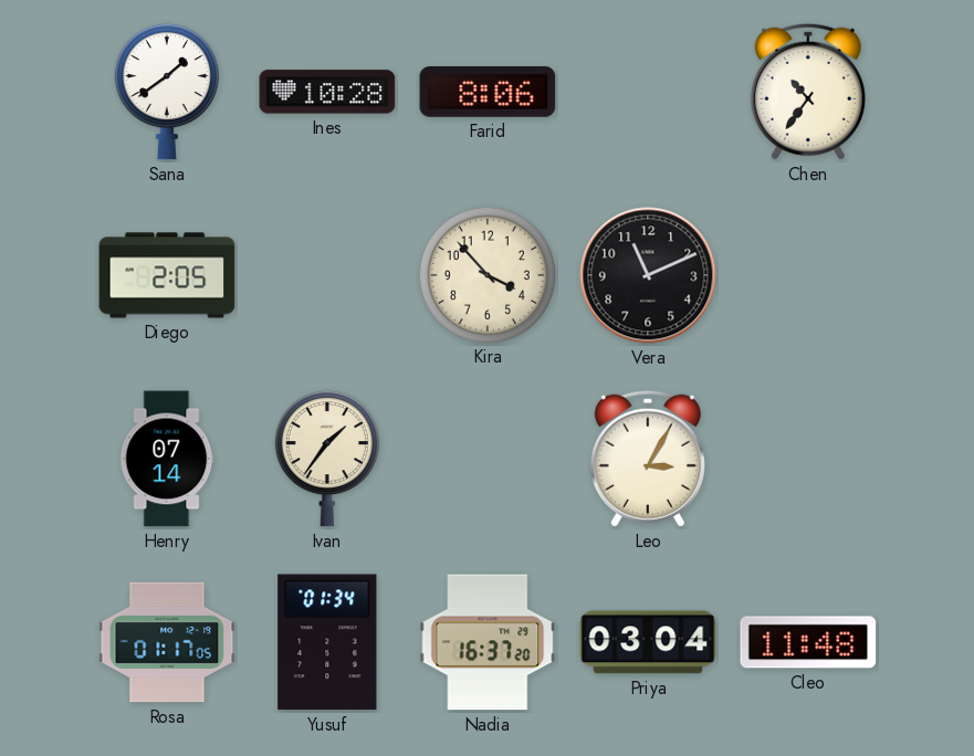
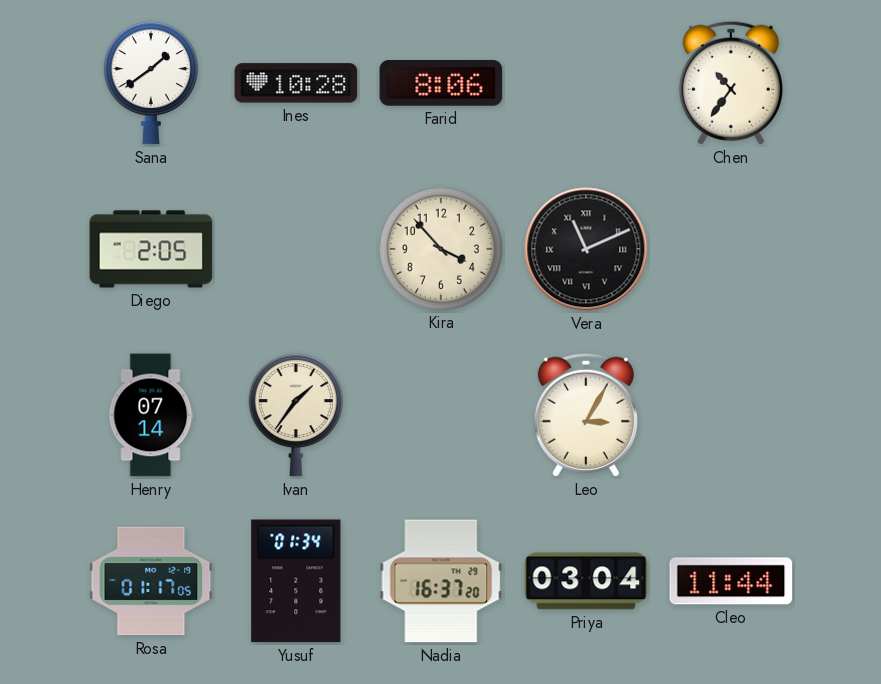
Vera numerals: Arabic -> Roman (586, 249)
Cleo: 11:48 -> 11:44 (731, 581)
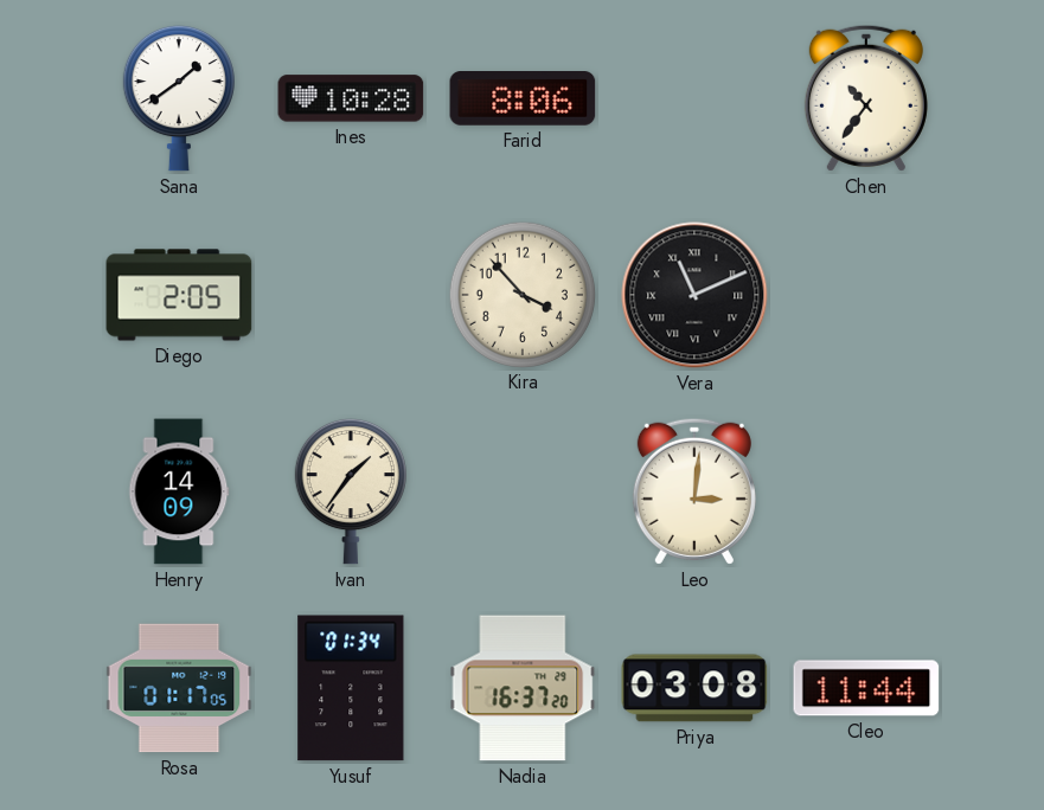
Henry: 07:14 -> 14:09 (179, 491)
Leo: 3:05 -> 3:01 (694, 491)
Priya: 03:04 -> 03:08 (694, 688)
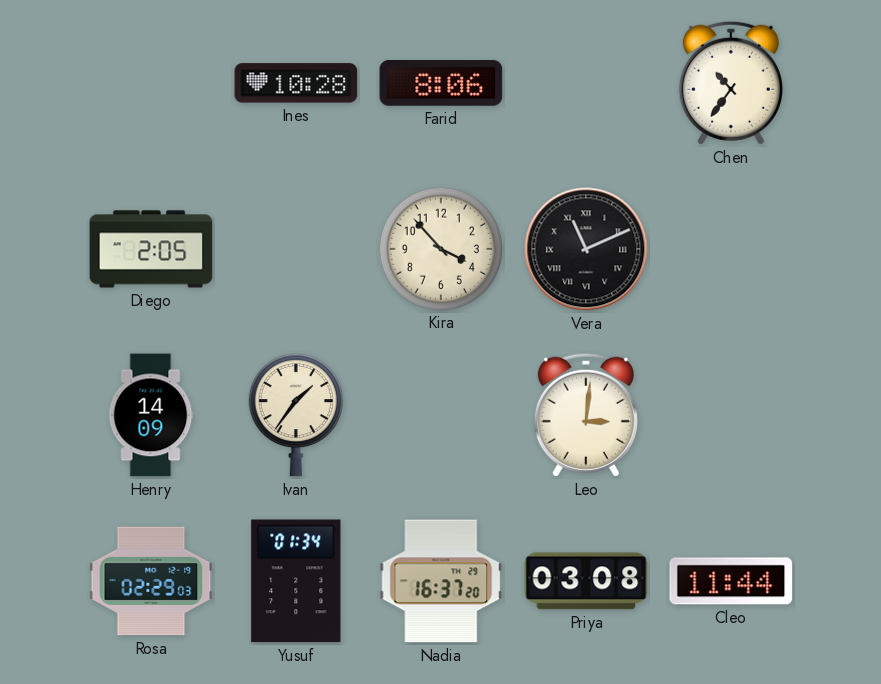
Sana: 1:39 -> none (179, 98)
Rosa: 01:17 -> 02:29 (151, 581)
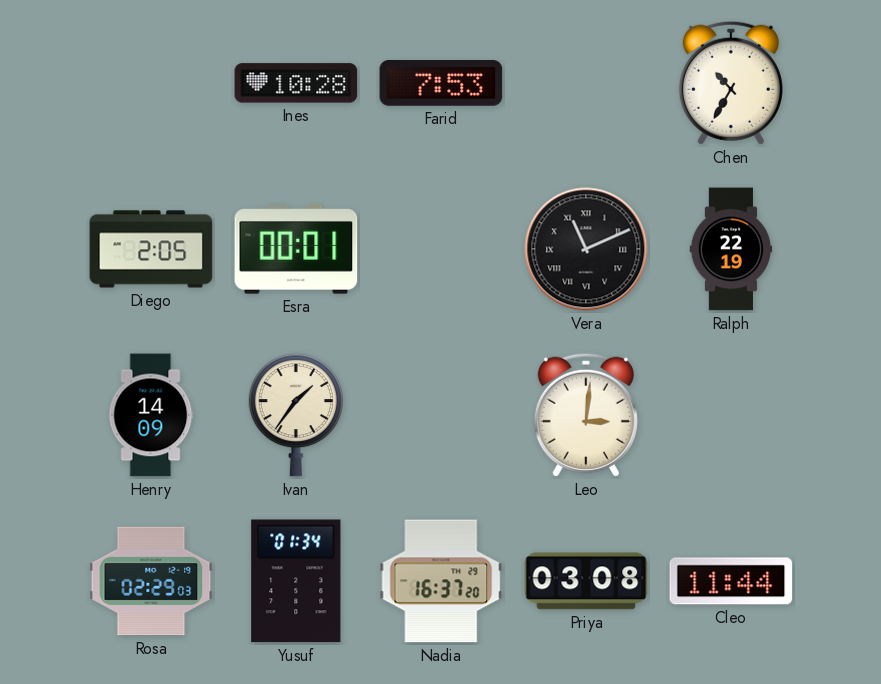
Farid: 8:06 -> 7:53 (441, 84)
Chen: 10:36 -> 10:35 (731, 83)
Esra: none -> 00:01 (296, 249)
Kira: 3:53 -> none (440, 248)
Ralph: none -> 22:19 (731, 249)
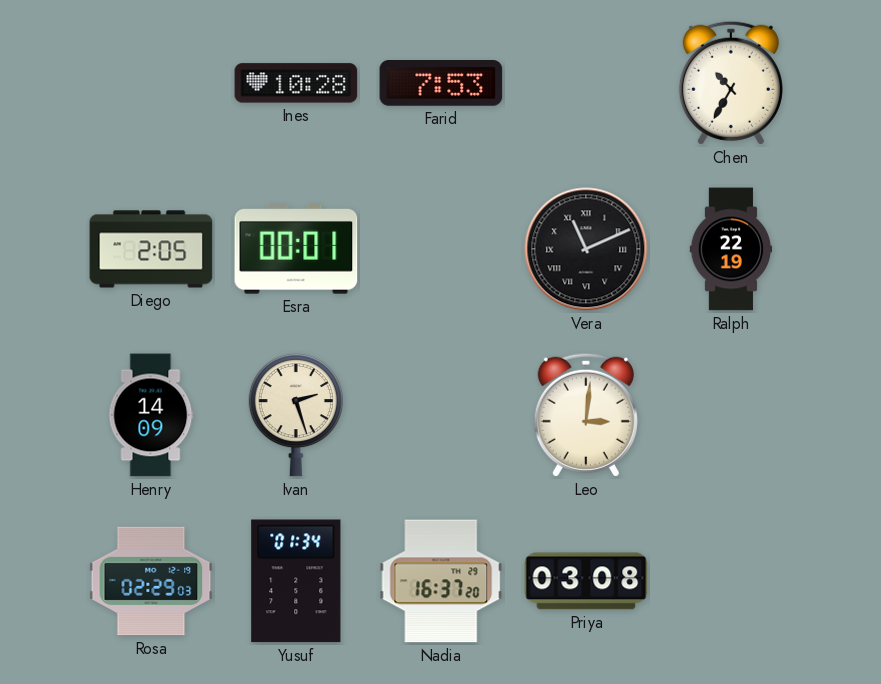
Ivan: 1:36 -> 2:27 (296, 415)
Cleo: 11:44 -> none (731, 581)
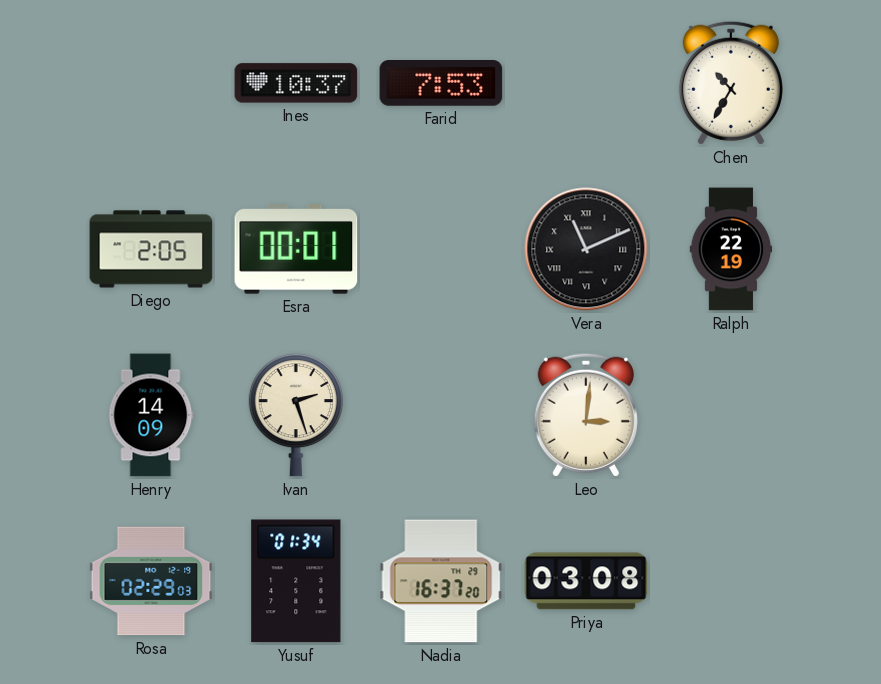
Ines: 10:28 -> 10:37 (296, 83)
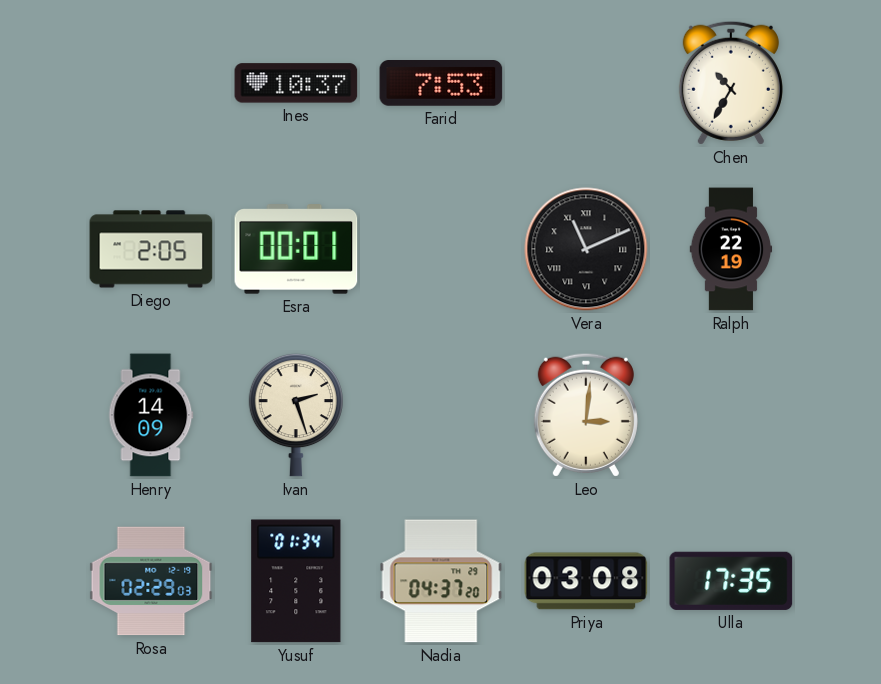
Nadia: 16:37 -> 04:37 (441, 581)
Ulla: none -> 17:35 (731, 581)
